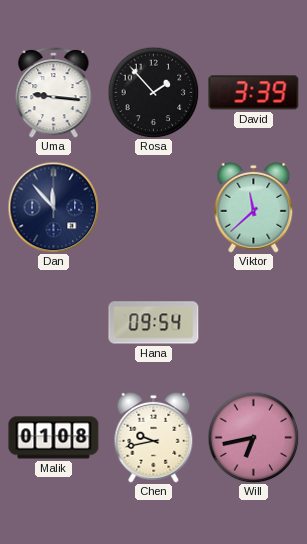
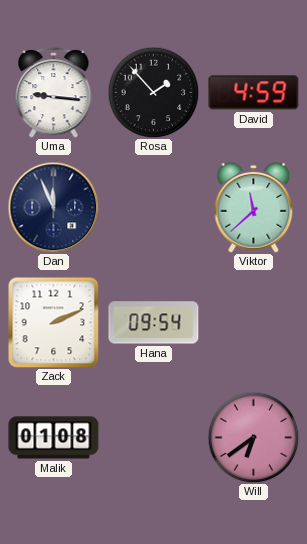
David: 3:39 -> 4:59 (254, 93)
Dan: 11:53 -> 11:56 (53, 207)
Zack: none -> 2:11 (54, 323)
Chen: 9:43 -> none (154, 437)
Will: 6:43 -> 6:39 (253, 437)
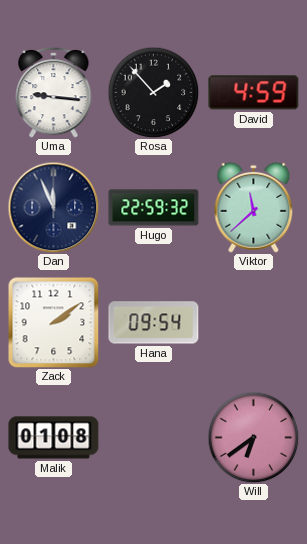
Hugo: none -> 22:59 (154, 208)
Zack: 2:11 -> 2:09 (54, 323)
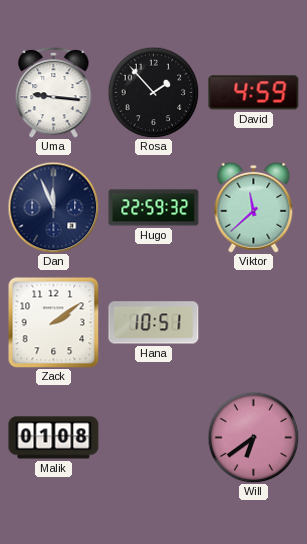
Hana: 09:54 -> 10:51 (154, 323)
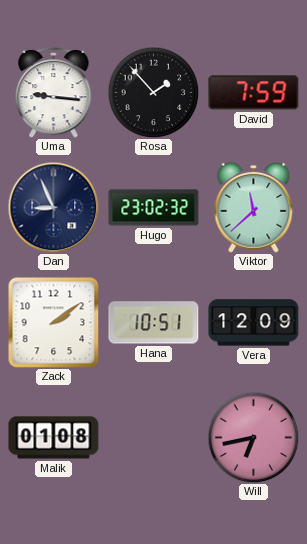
David: 4:59 -> 7:59 (254, 93)
Dan: 11:56 -> 8:56 (53, 207)
Hugo: 22:59 -> 23:02 (154, 208)
Vera: none -> 12:09 (254, 323)
Will: 6:39 -> 6:43 (253, 437)
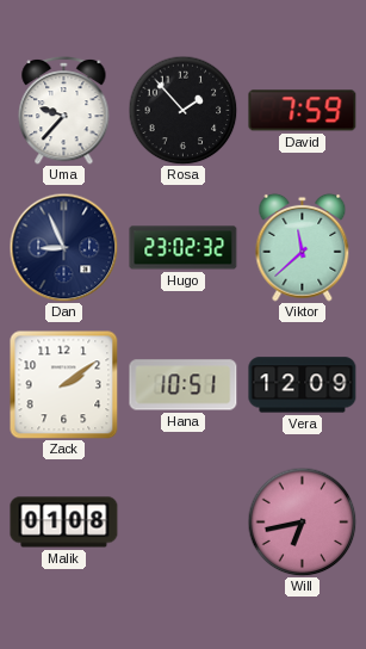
Uma: 9:16 -> 9:37 (64, 110)
